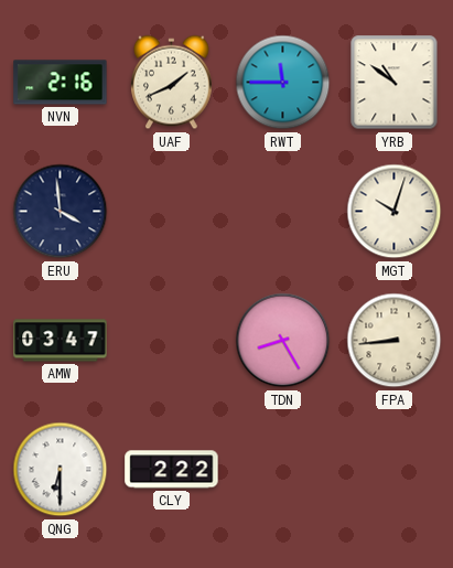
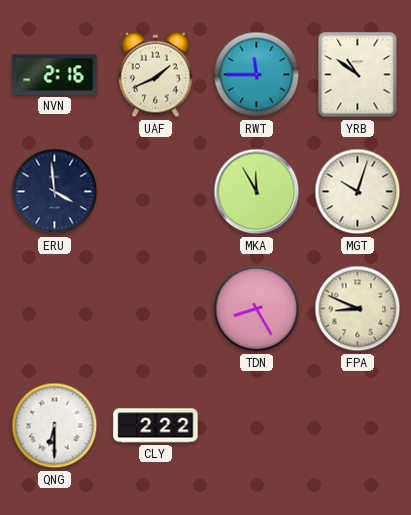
MKA: none -> 11:55 (257, 192)
AMW: 03:47 -> none (61, 341)
FPA: 8:44 -> 8:49 (358, 309)
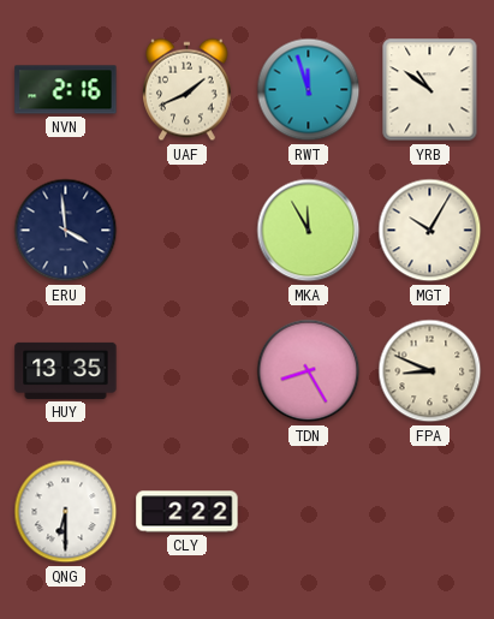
RWT: 11:45 -> 11:57 (309, 90)
MGT: 10:03 -> 10:05 (430, 231)
HUY: none -> 13:35 (66, 370)
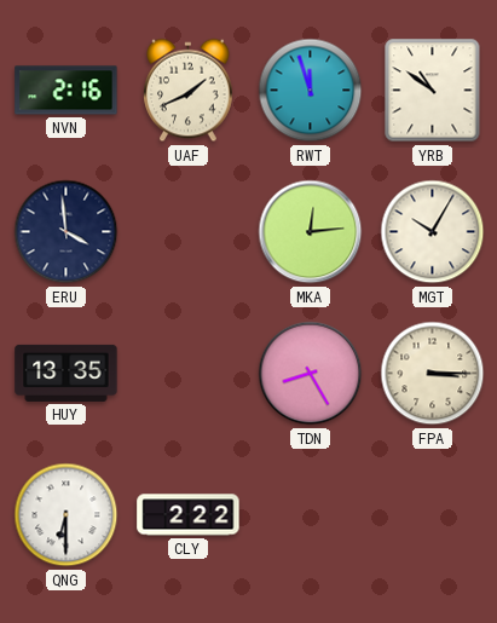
MKA: 11:55 -> 12:14 (311, 232)
FPA: 8:49 -> 3:15 (433, 374)
